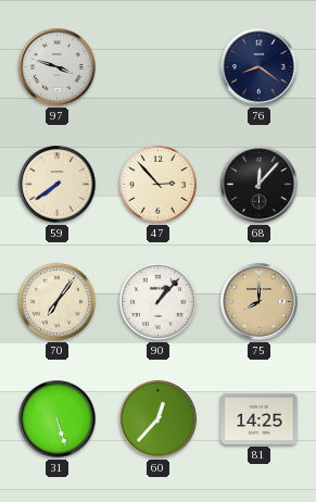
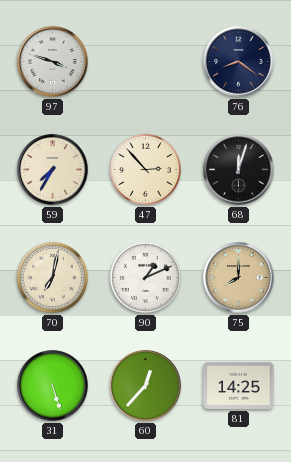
59: 7:39 -> 7:35 (53, 170)
68: 12:07 -> 12:03 (239, 170)
70: 7:06 -> 7:02 (52, 277)
90: 1:07 -> 1:11 (145, 277)
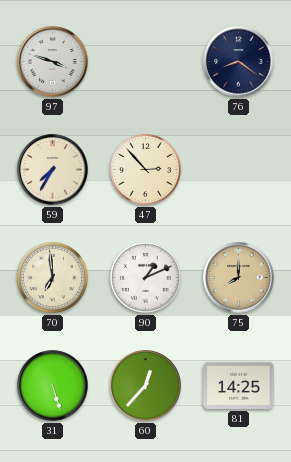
68: 12:03 -> none (239, 170)
70: 7:02 -> 6:59 (52, 277)
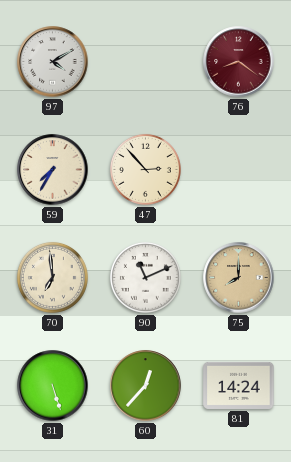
97: 3:48 -> 4:10 (53, 62)
76 dial: navy -> burgundy (239, 62)
90: 1:11 -> 11:11 (145, 277)
81: 14:25 -> 14:24 (239, 385)
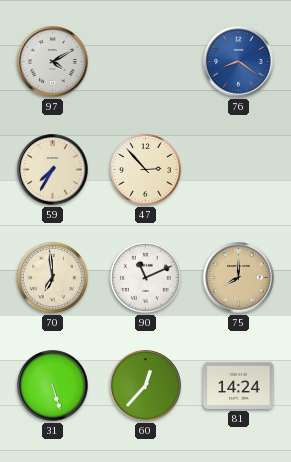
76 dial: burgundy -> blue (239, 62)
